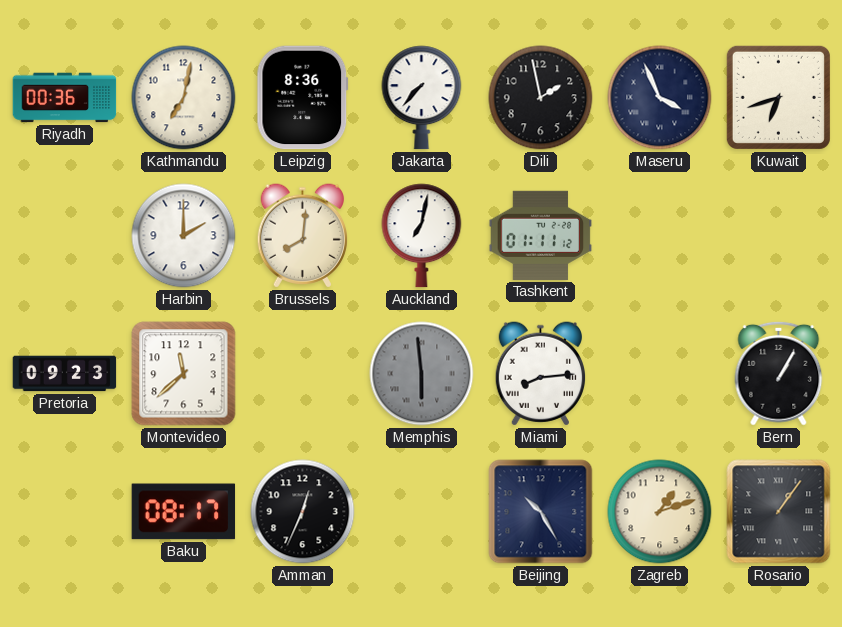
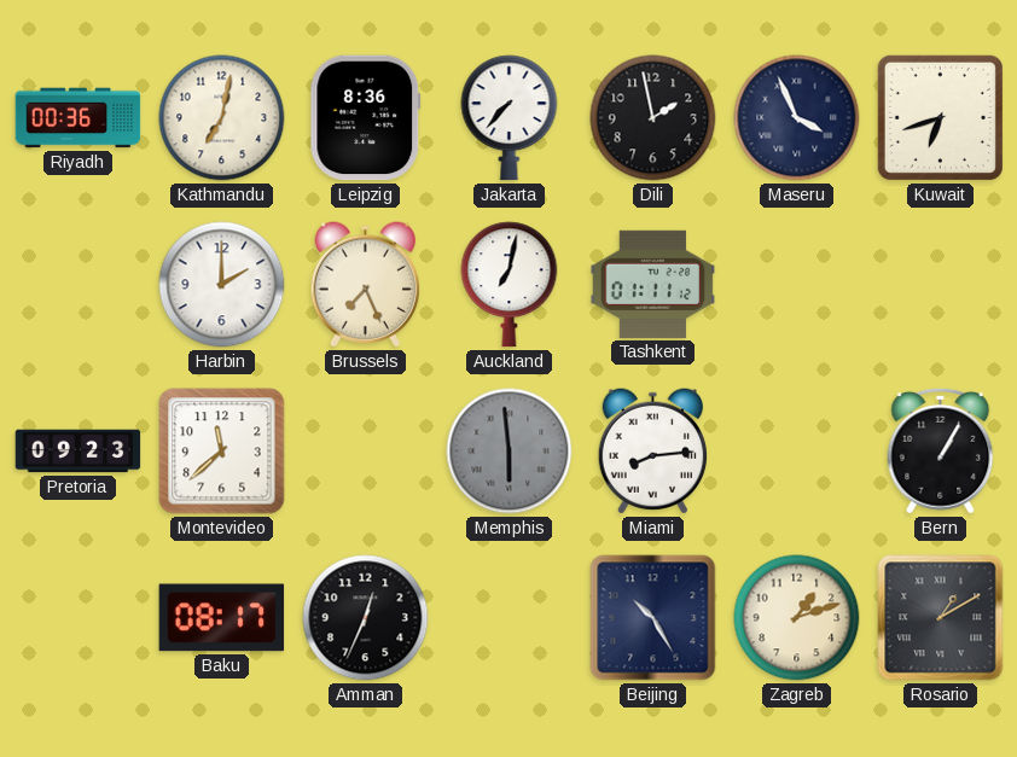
Brussels: 8:01 -> 7:26 (365, 285)
Rosario: 1:06 -> 1:10 (941, 618)
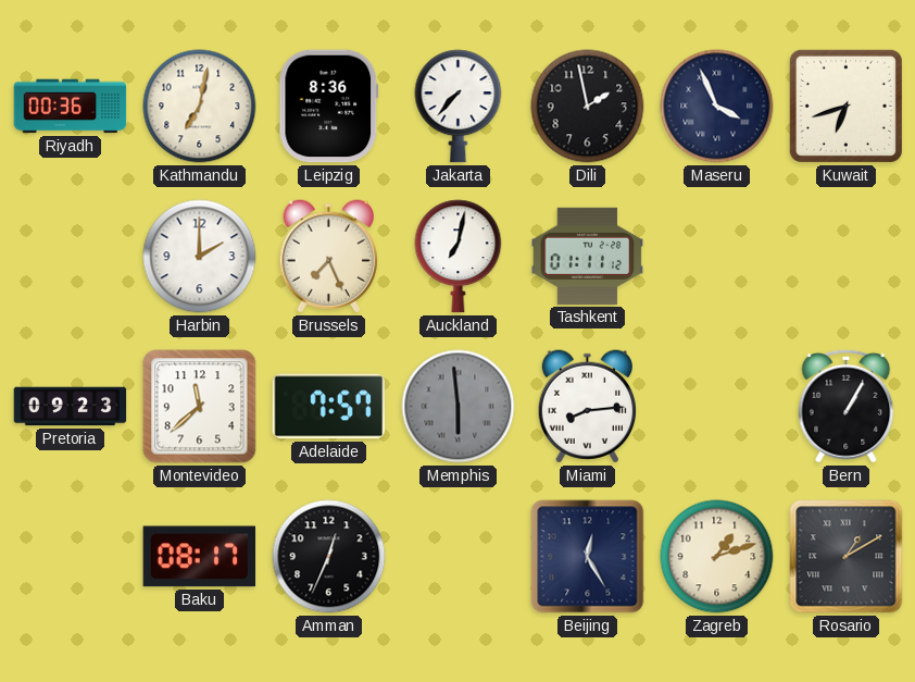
Adelaide: none -> 7:57 (329, 407)
Beijing: 10:25 -> 12:25 (588, 557)
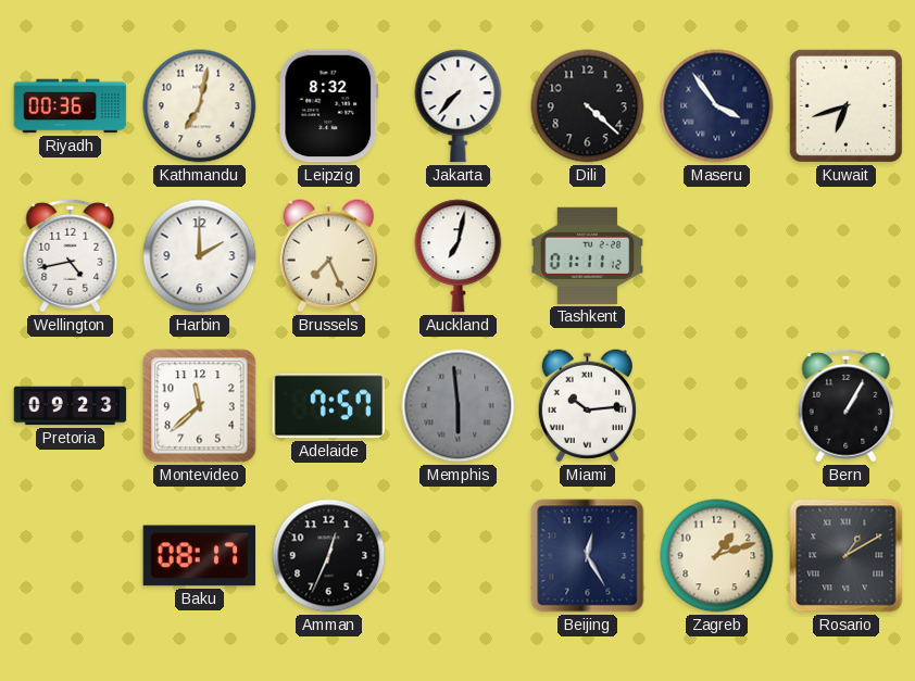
Leipzig: 8:36 -> 8:32 (329, 106)
Dili: 1:58 -> 4:22 (588, 106)
Maseru: 3:56 -> 3:54 (717, 106)
Wellington: none -> 4:43 (71, 255)
Miami: 8:14 -> 10:14 (587, 406)
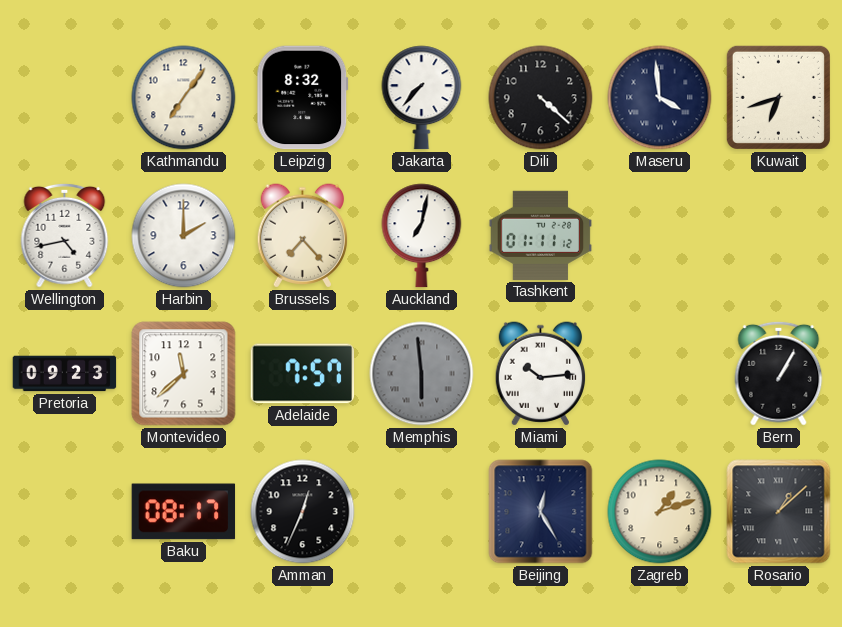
Riyadh: 00:36 -> none (71, 106)
Kathmandu: 7:02 -> 7:06 (184, 98)
Maseru: 3:54 -> 3:59 (660, 98)
Brussels: 7:26 -> 7:23 (302, 236)
Rosario: 1:10 -> 1:08 (779, 512)
